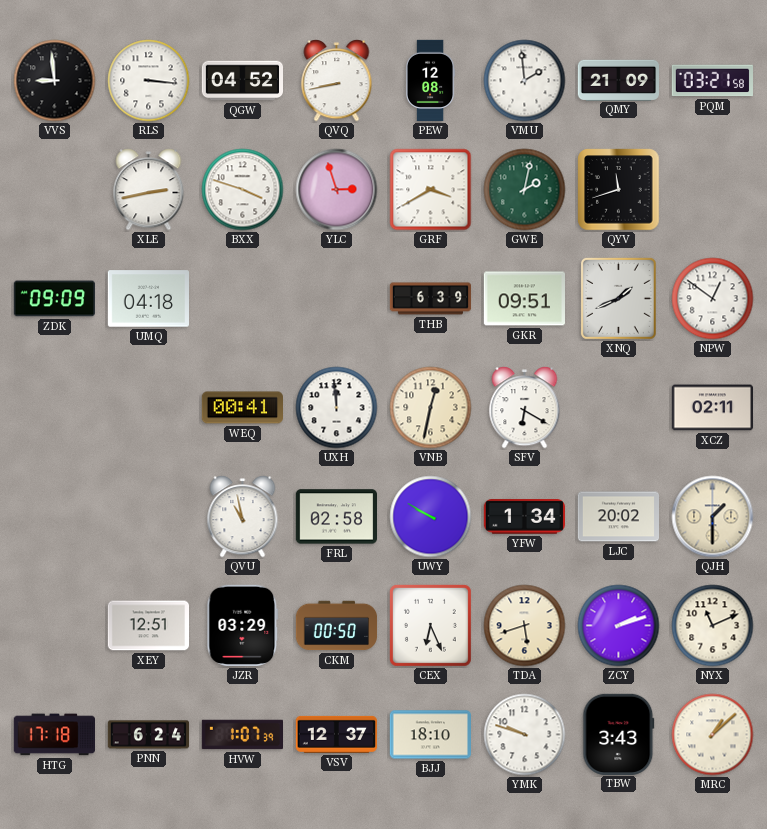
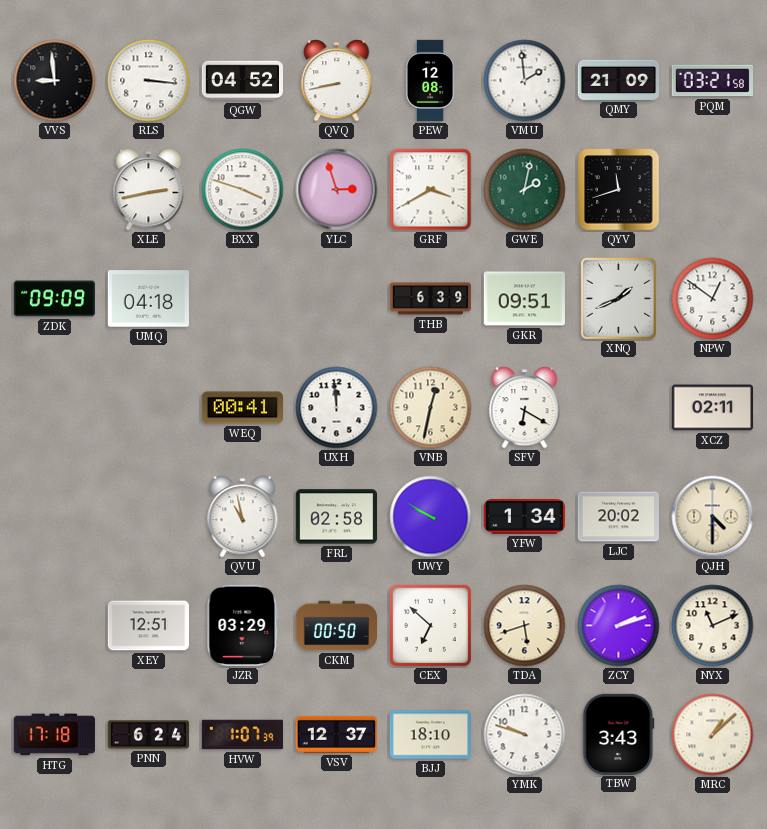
QJH: 1:30 -> 4:30 (713, 517)
CEX: 6:26 -> 6:52 (430, 625)
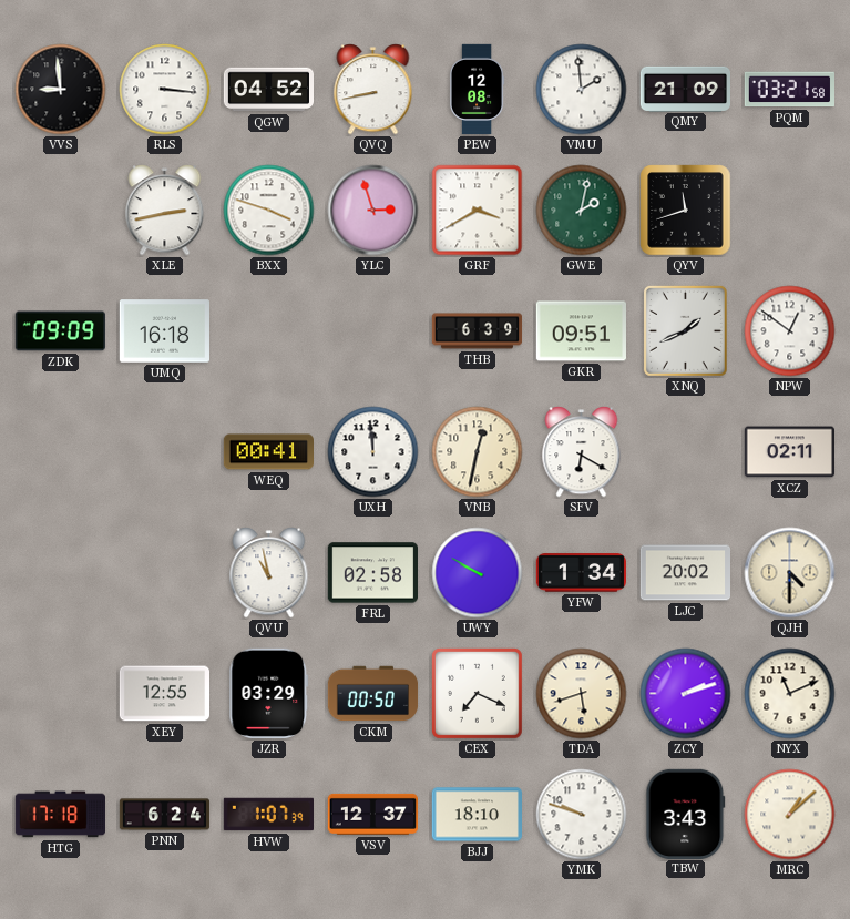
UMQ: 04:18 -> 16:18 (164, 331)
XEY: 12:51 -> 12:55 (164, 694)
CEX: 6:52 -> 7:19 (477, 693)
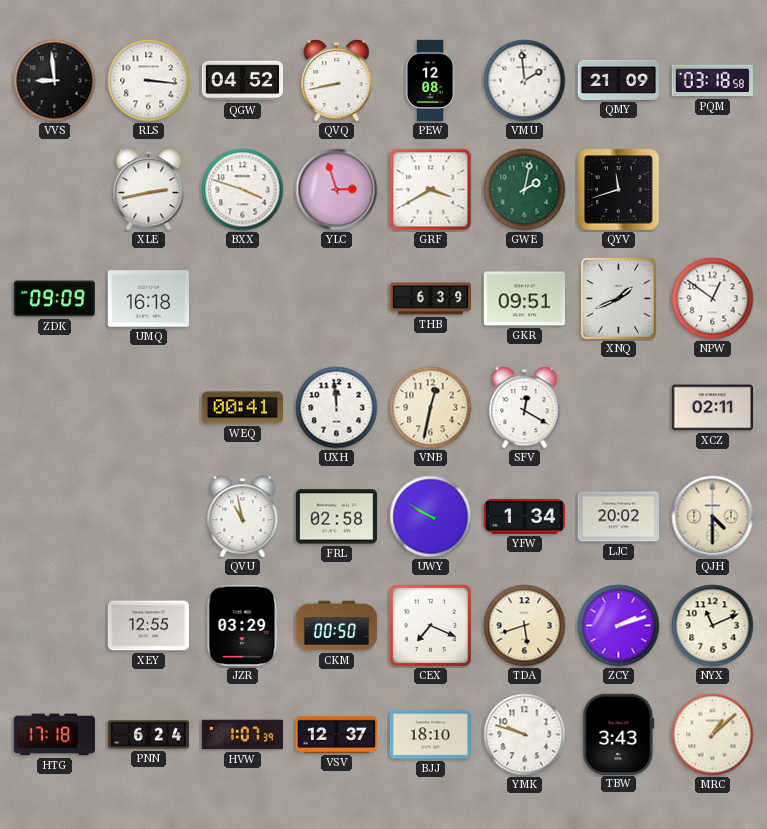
PQM: 03:21 -> 03:18 (712, 81)
SFV: 6:20 -> 12:20 (525, 408)
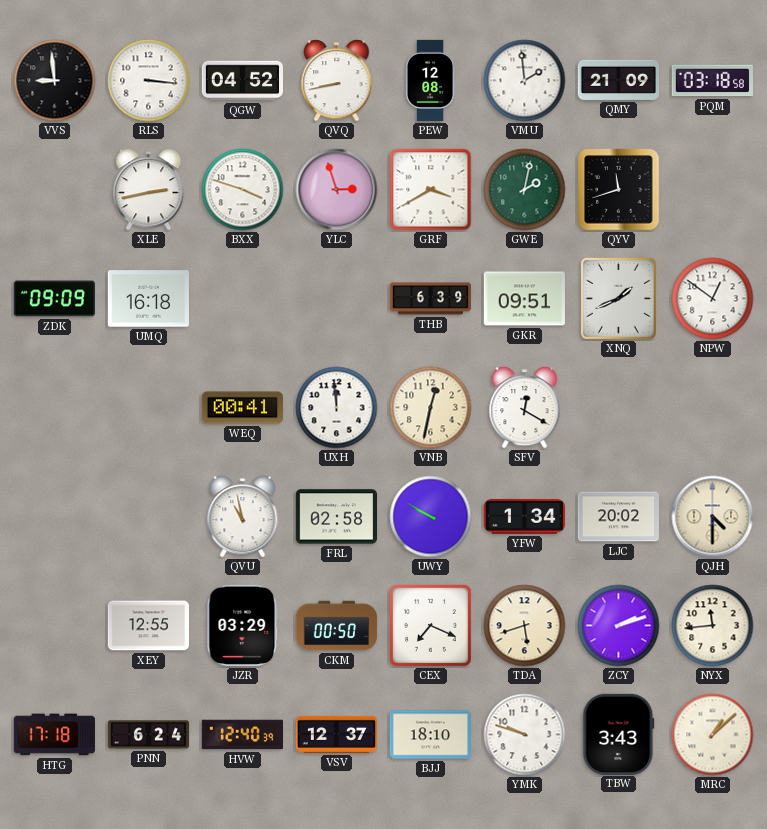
XCZ: 02:11 -> none (712, 408)
NYX: 11:11 -> 11:44 (713, 626)
HVW: 1:07 -> 12:40 (242, 735)
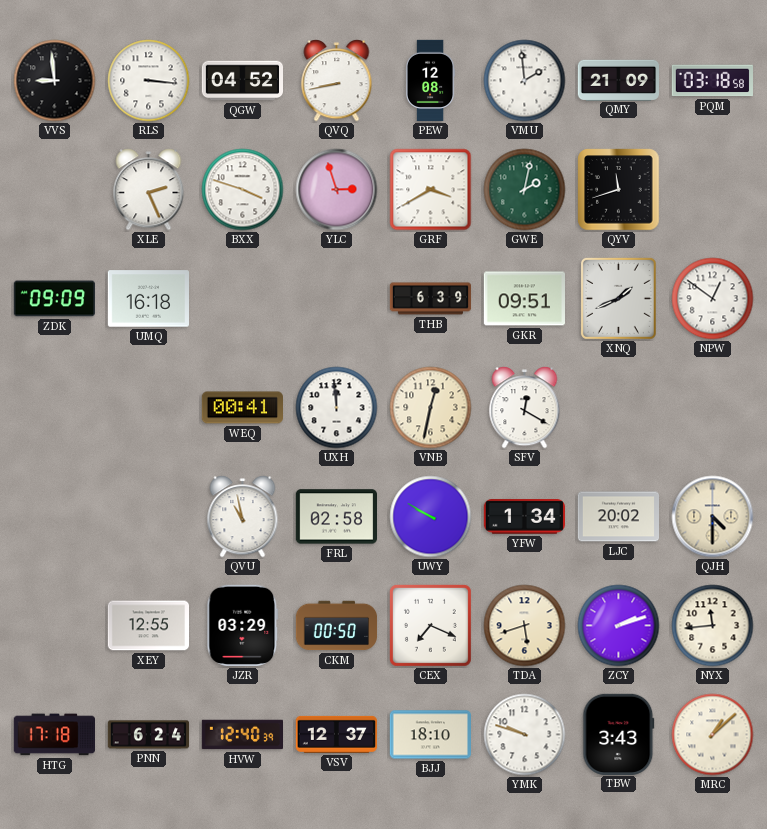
XLE: 2:43 -> 2:26 (149, 190)
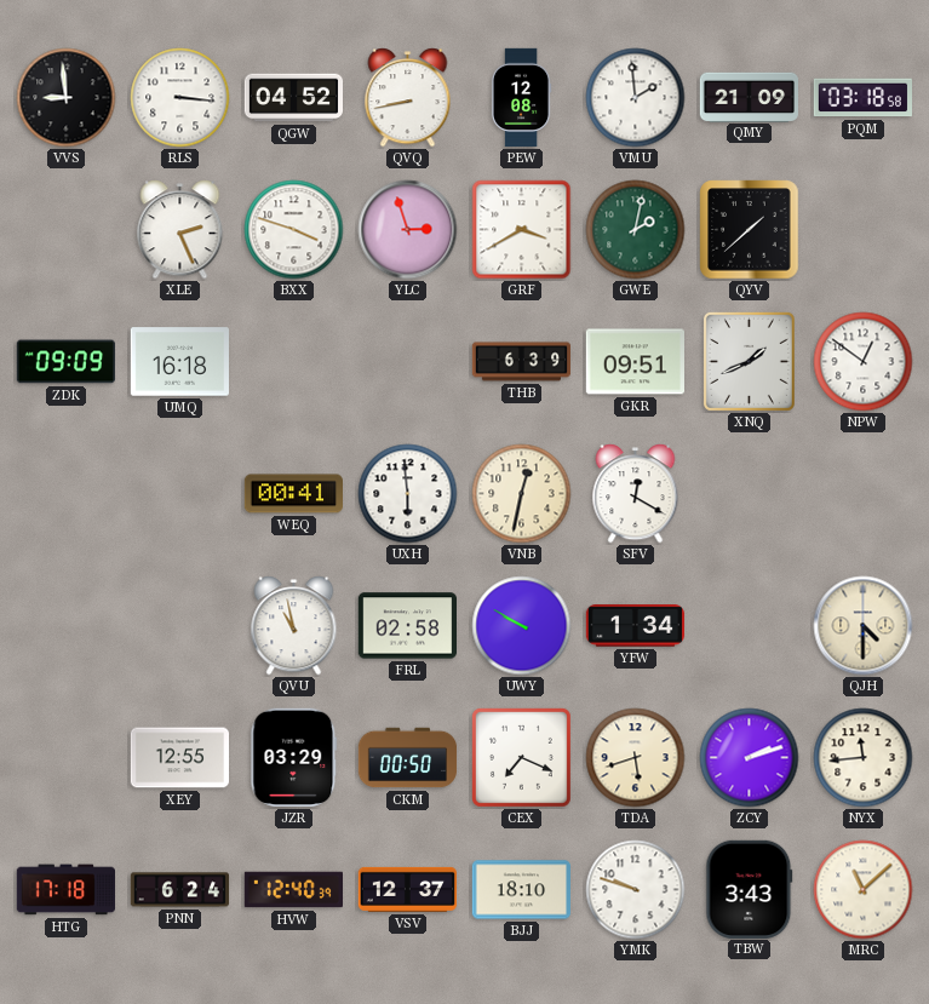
QYV: 11:42 -> 1:38 (750, 230)
UXH: 11:59 -> 5:59 (408, 494)
LJC: 20:02 -> none (618, 517)
MRC: 1:08 -> 11:08 (864, 890)
